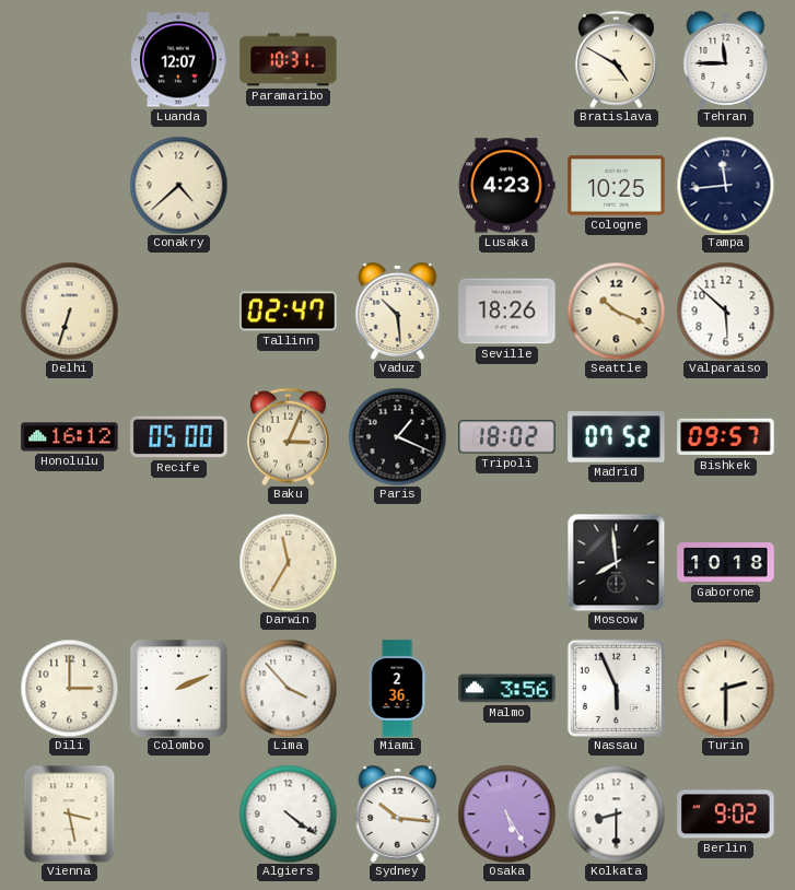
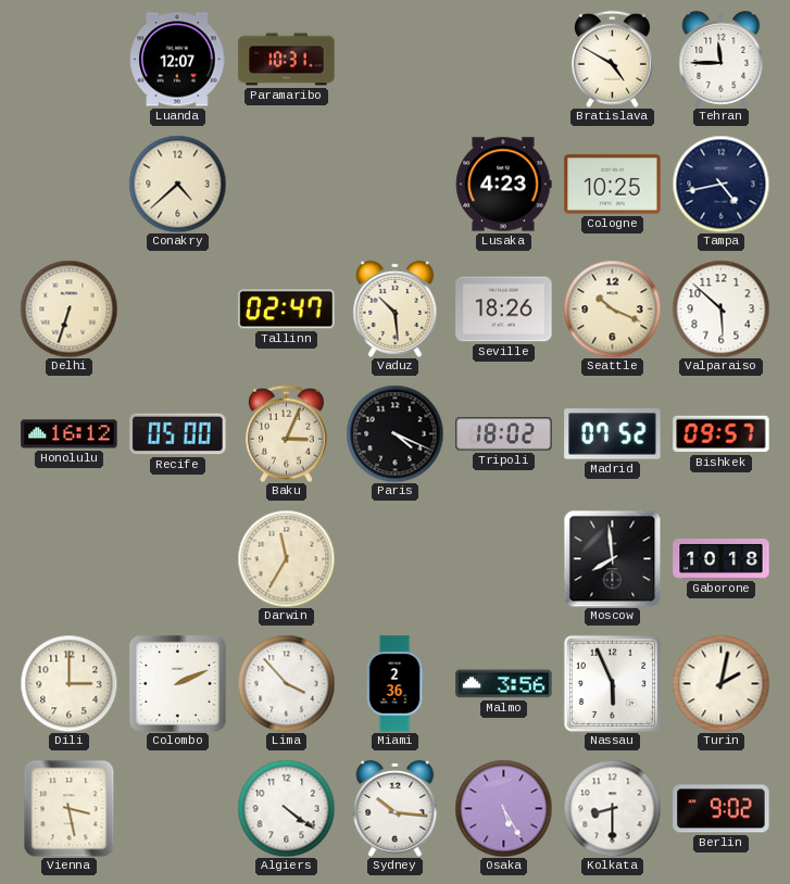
Tampa: 11:44 -> 4:43 (720, 184)
Paris: 1:19 -> 4:19 (394, 433)
Turin: 2:30 -> 2:02 (720, 683)
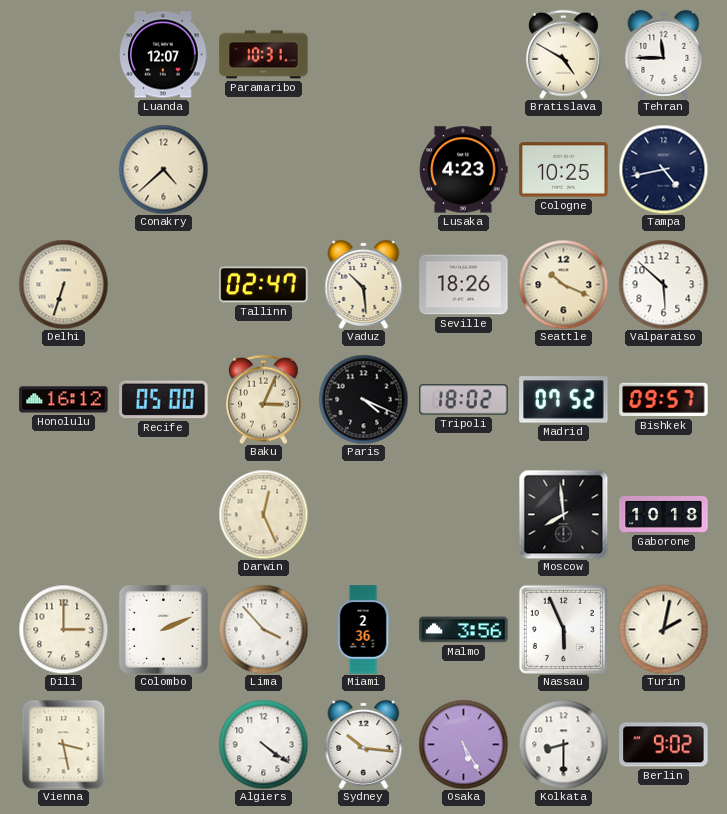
Darwin: 11:35 -> 12:26 (263, 514)
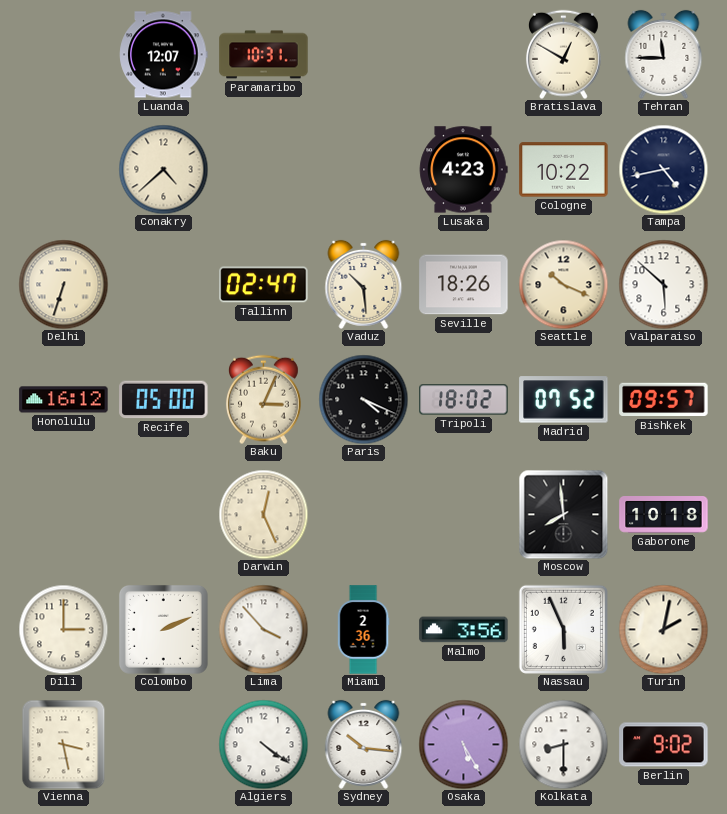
Bratislava: 4:50 -> 12:50 (563, 54)
Cologne: 10:25 -> 10:22 (564, 170)
